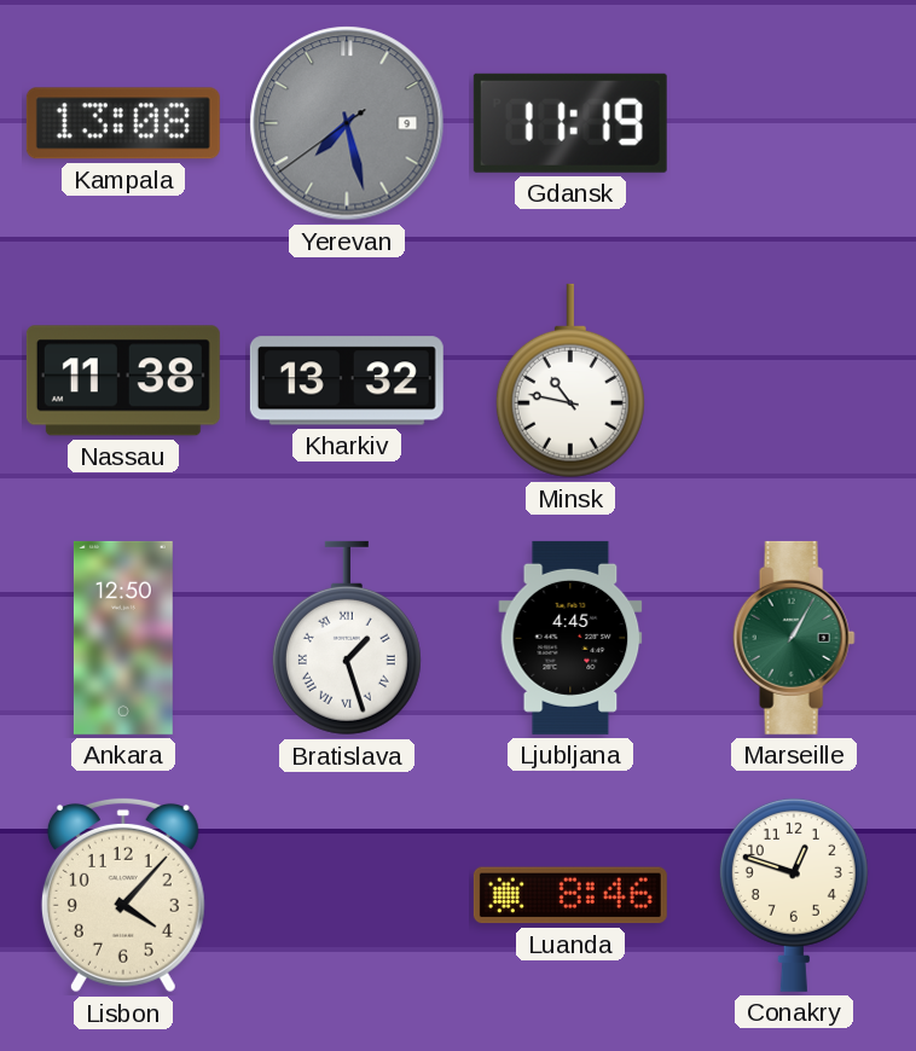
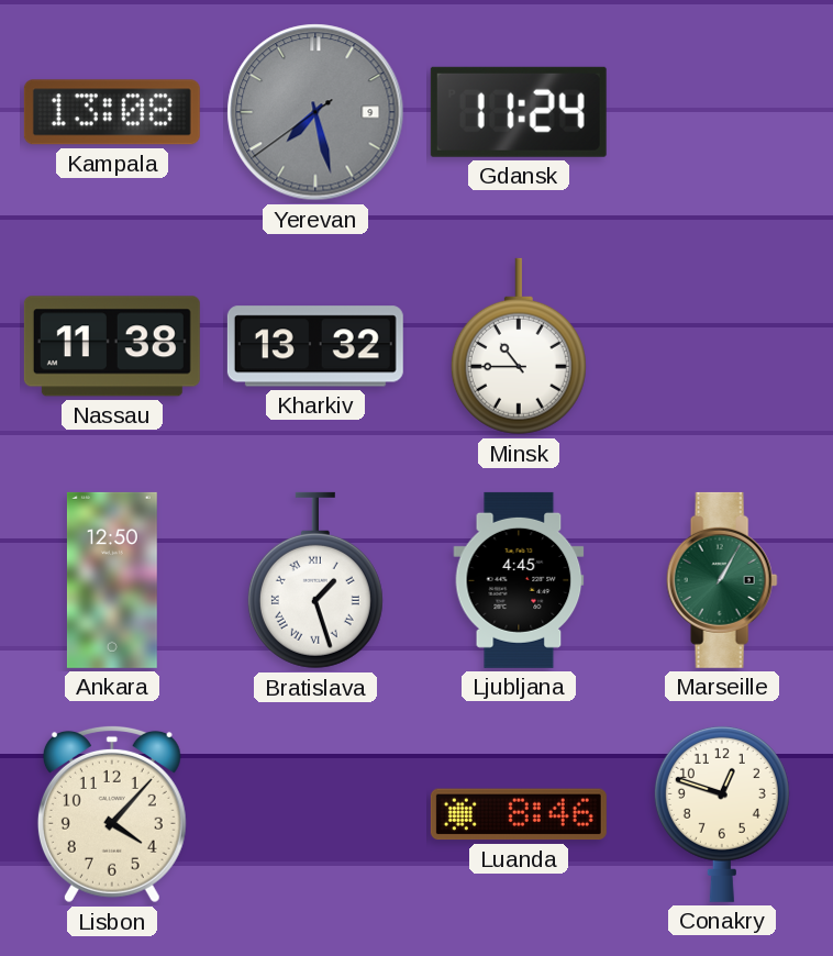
Gdansk: 11:19 -> 11:24 (519, 112)
Minsk: 10:47 -> 10:45 (519, 346)
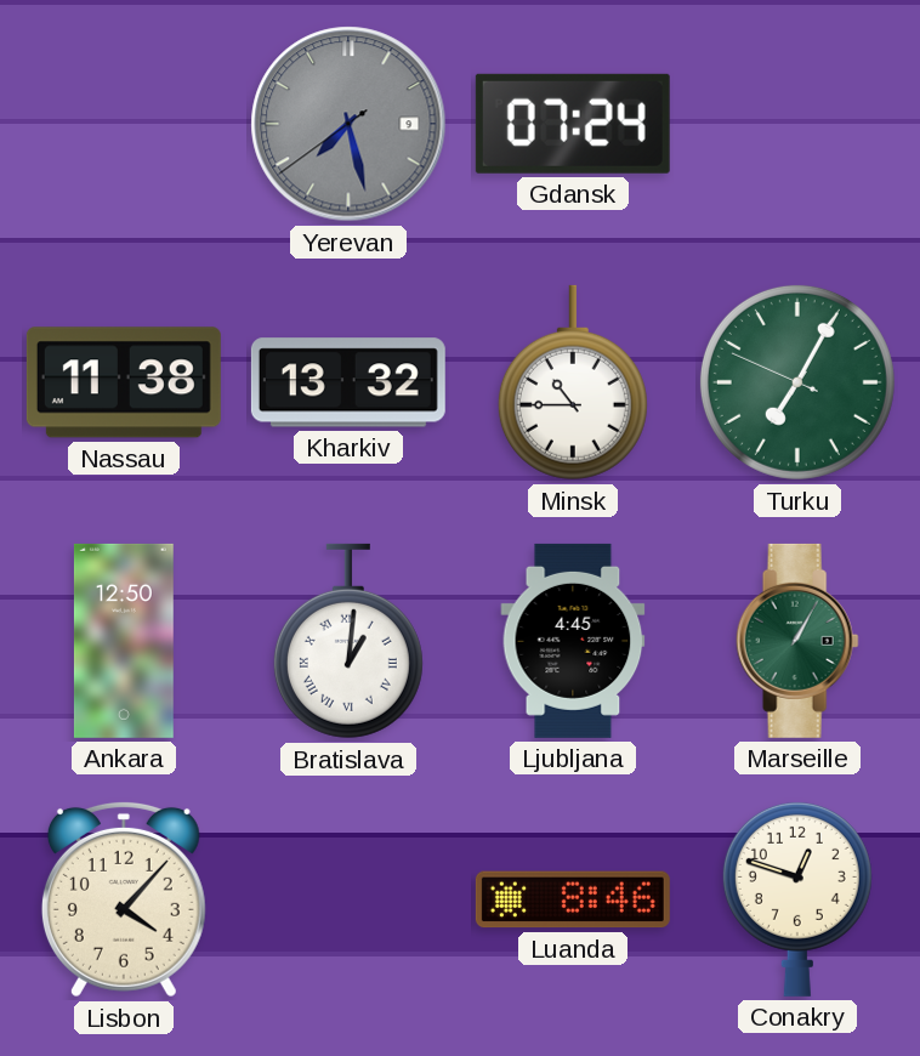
Kampala: 13:08 -> none (112, 112)
Gdansk: 11:24 -> 07:24 (573, 124)
Turku: none -> 7:04 (797, 382)
Bratislava: 1:27 -> 1:01 (348, 641)
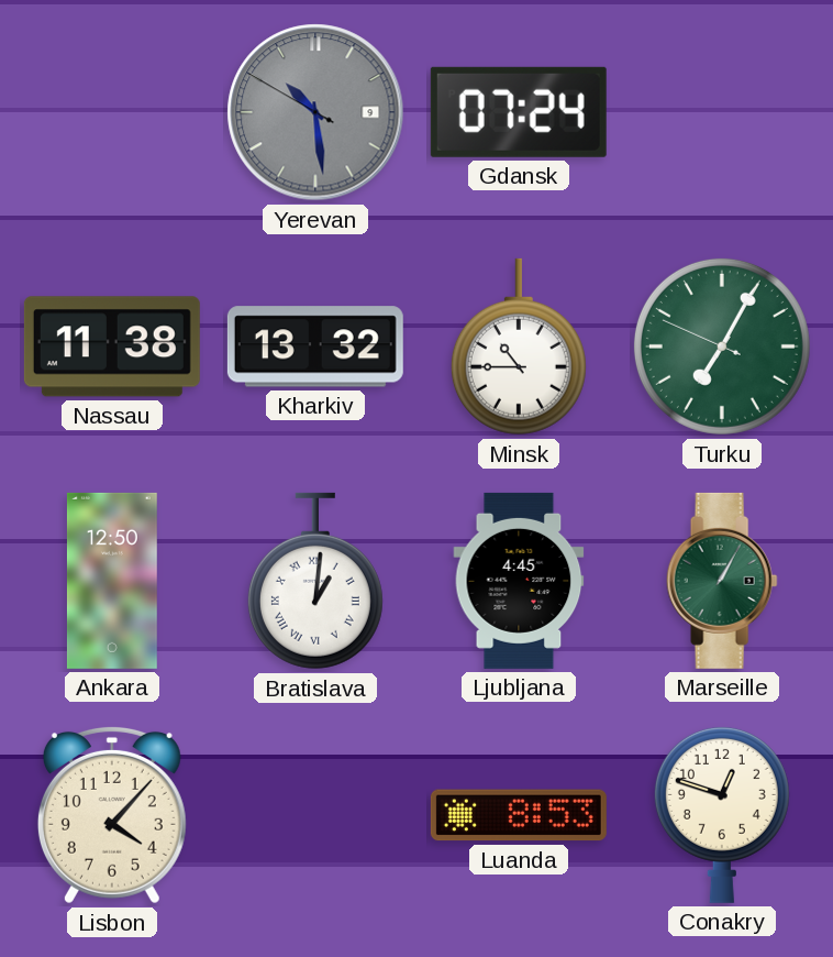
Yerevan: 7:27 -> 10:28 (315, 112)
Luanda: 8:46 -> 8:53 (519, 815)
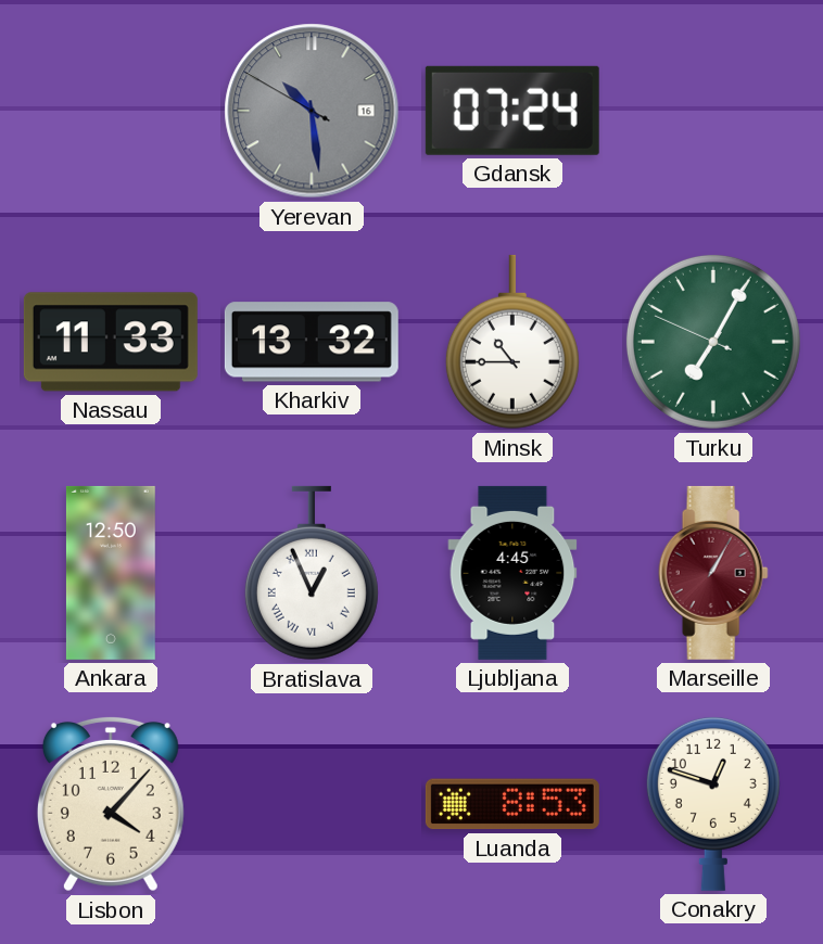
Yerevan date: 9 -> 16 (312, 111)
Nassau: 11:38 -> 11:33 (111, 342)
Bratislava: 1:01 -> 12:56 (312, 573)
Marseille dial: green -> burgundy (713, 573)
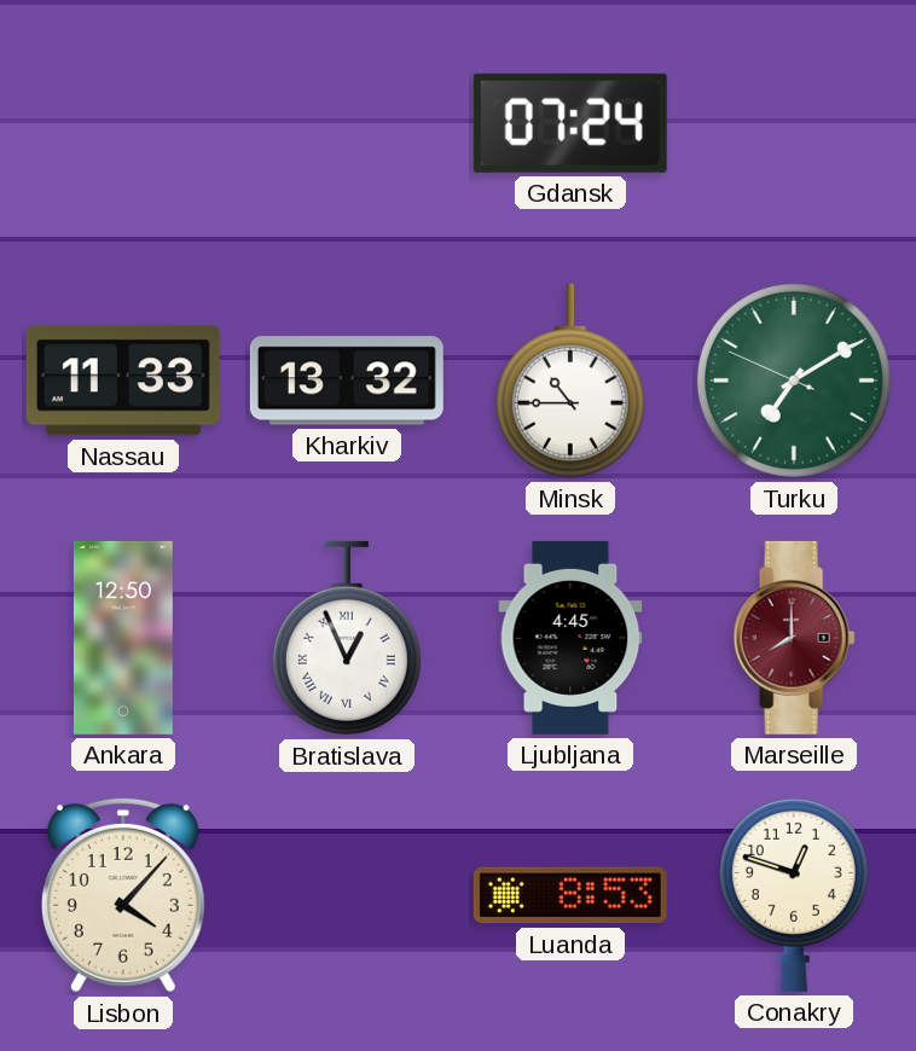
Yerevan: 10:28 -> none (312, 111)
Turku: 7:04 -> 7:09 (794, 381)
Marseille: 1:05 -> 8:00 (794, 638)
